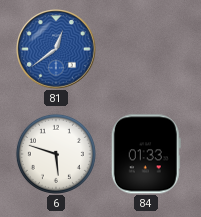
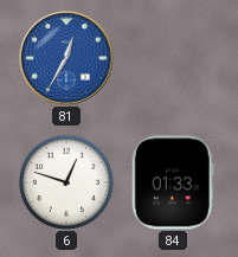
81: 12:39 -> 12:35 (66, 58)
6: 5:48 -> 12:48 (66, 182)
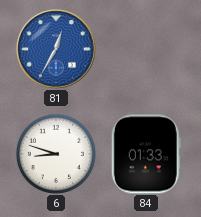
6: 12:48 -> 8:48 (56, 154)
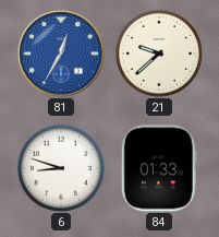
21: none -> 9:38 (159, 54)
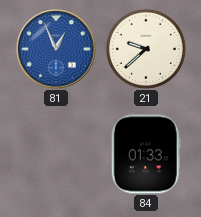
81: 12:35 -> 12:56 (56, 49)
6: 8:48 -> none (61, 168)
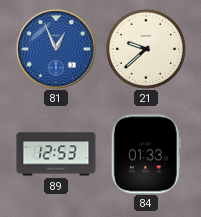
89: none -> 12:53 (56, 154)
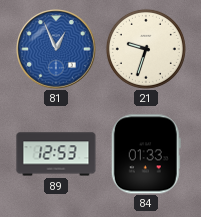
21: 9:38 -> 9:33 (146, 49)
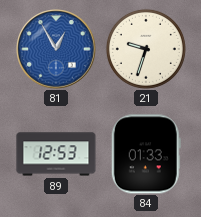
81: 12:56 -> 12:55 (56, 49)
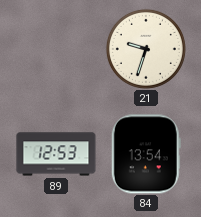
81: 12:55 -> none (56, 49)
84: 01:33 -> 13:54 (146, 154)
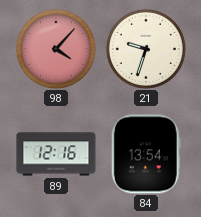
98: none -> 4:07 (56, 49)
89: 12:53 -> 12:16 (56, 154)
